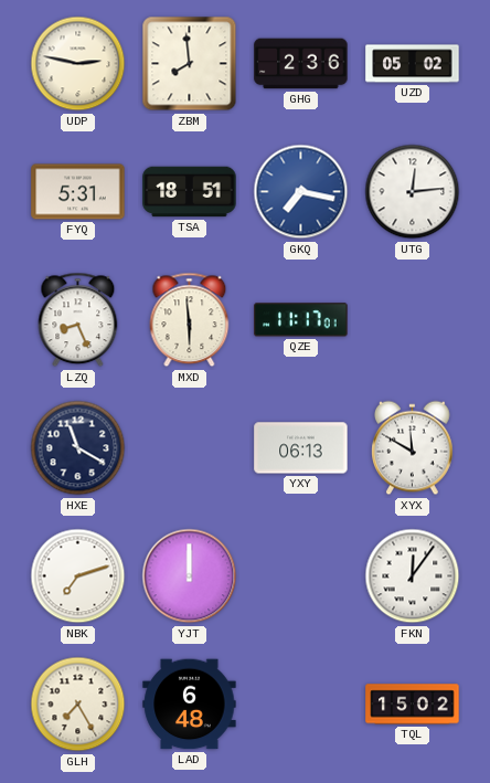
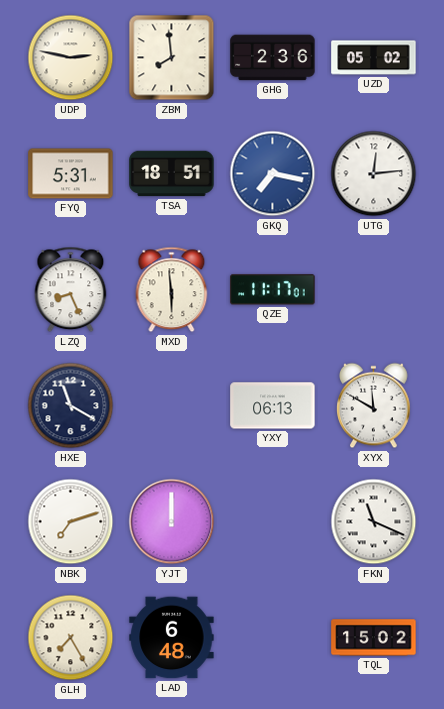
FKN: 12:06 -> 11:19 (374, 522)
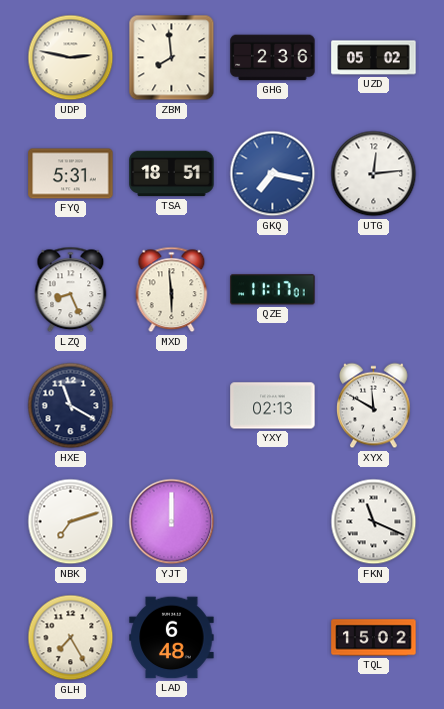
YXY: 06:13 -> 02:13 (273, 406)
